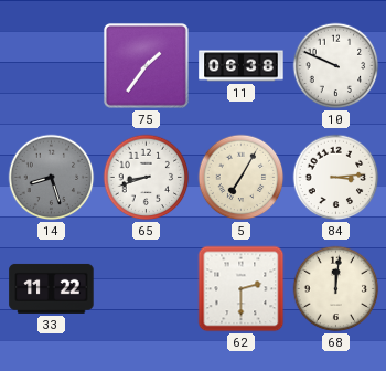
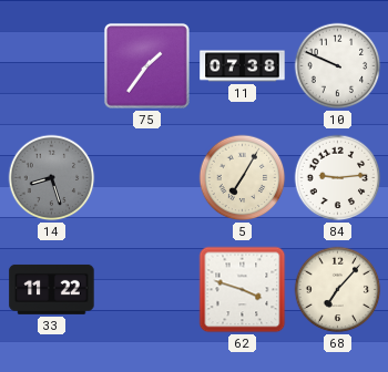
11: 06:38 -> 07:38 (243, 66)
65: 8:42 -> none (147, 178)
84: 3:14 -> 9:14 (338, 178)
62: 2:30 -> 3:48 (243, 290)
68: 12:01 -> 7:07 (338, 290)
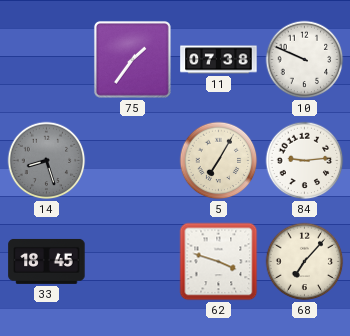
33: 11:22 -> 18:45 (47, 261)
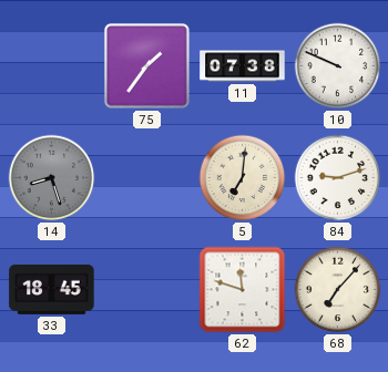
5: 7:05 -> 7:01 (243, 178)
84: 9:14 -> 9:12 (338, 178)
62: 3:48 -> 11:48 (243, 290)
